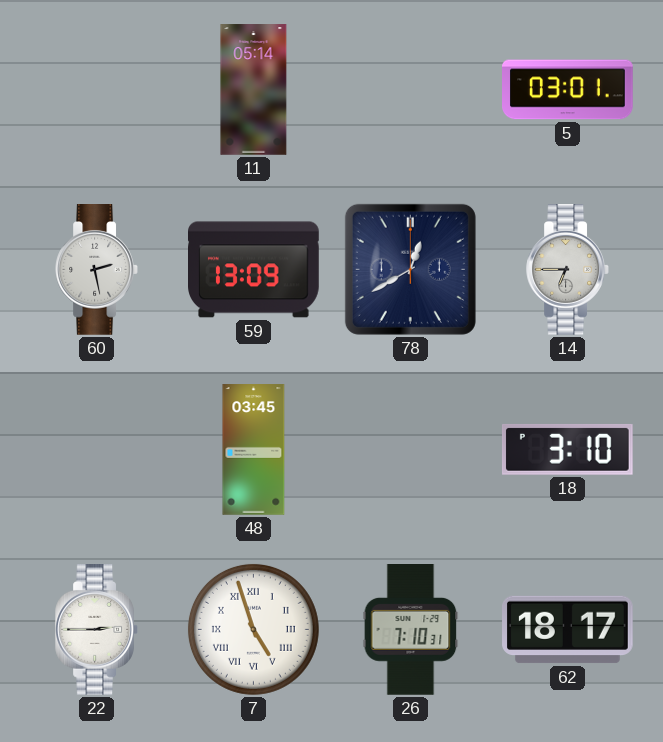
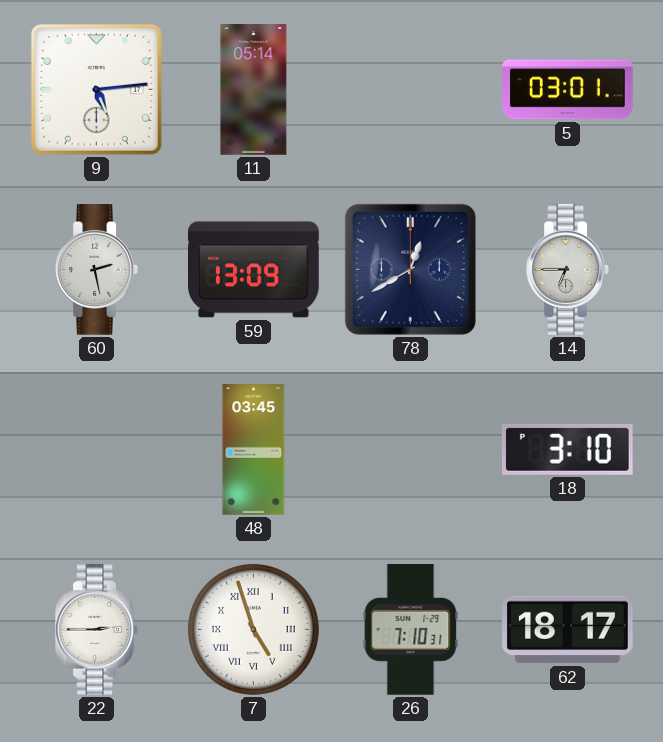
9: none -> 5:14 (96, 89)
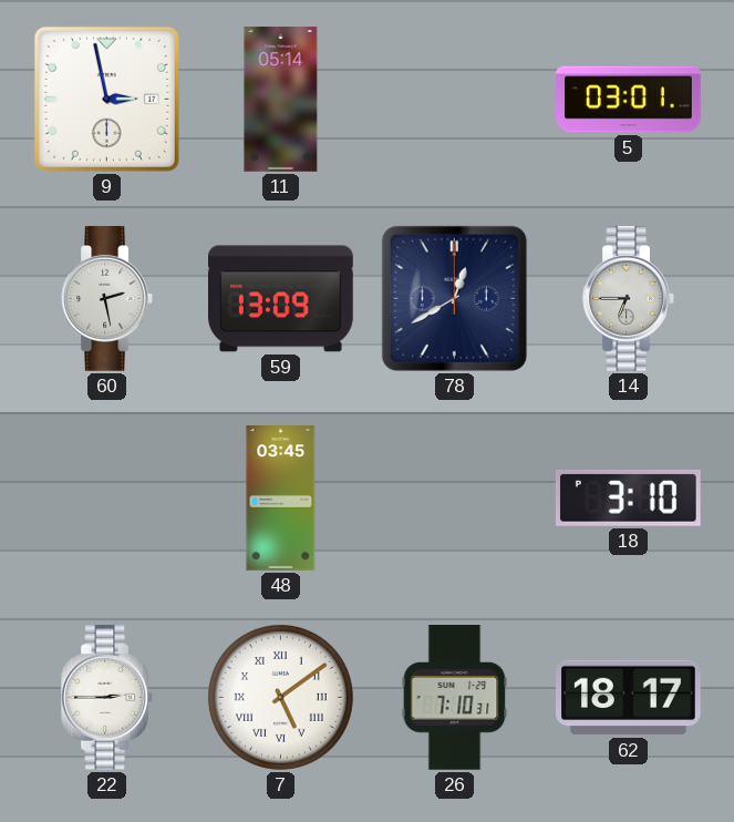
9: 5:14 -> 2:58 (106, 99)
7: 4:57 -> 5:09 (280, 697)
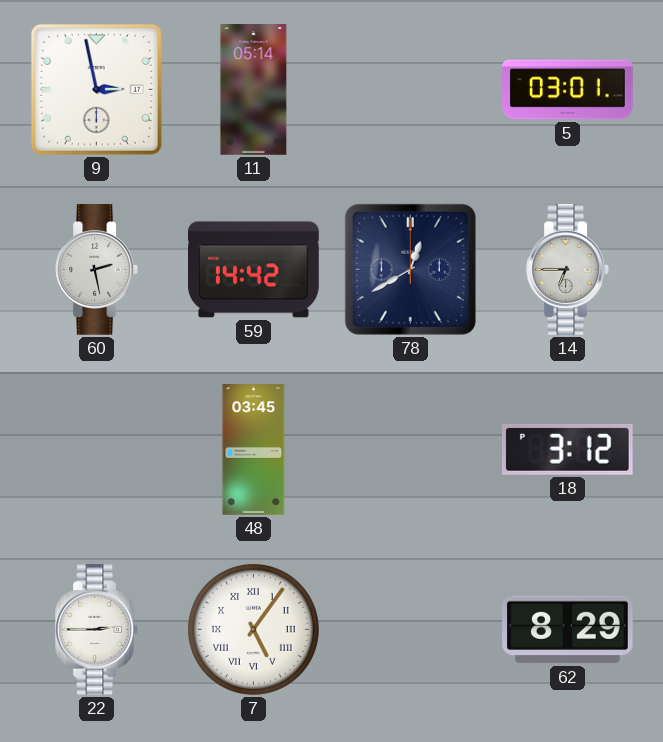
59: 13:09 -> 14:42 (254, 270)
18: 3:10 -> 3:12 (567, 449)
7: 5:09 -> 5:06 (253, 629)
26: 7:10 -> none (455, 698)
62: 18:17 -> 8:29 (568, 630)
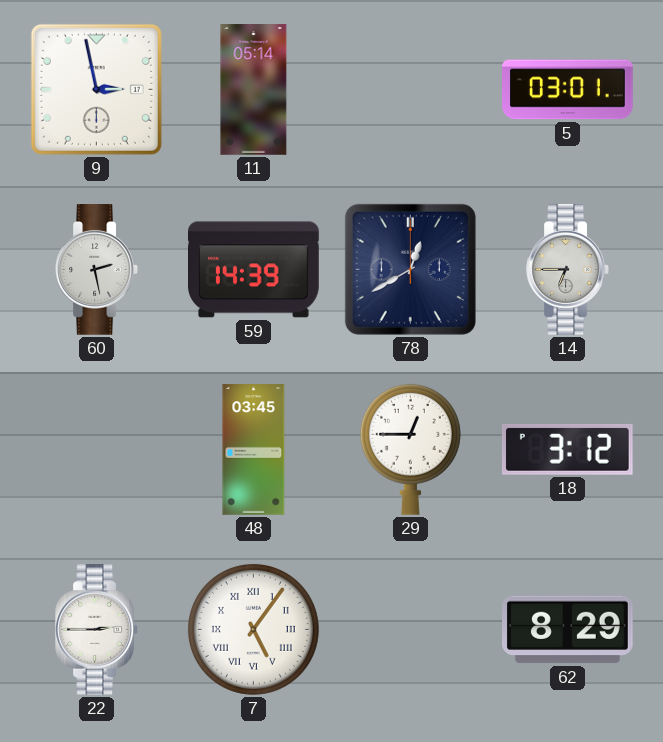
59: 14:42 -> 14:39 (254, 270)
29: none -> 12:45 (410, 449)
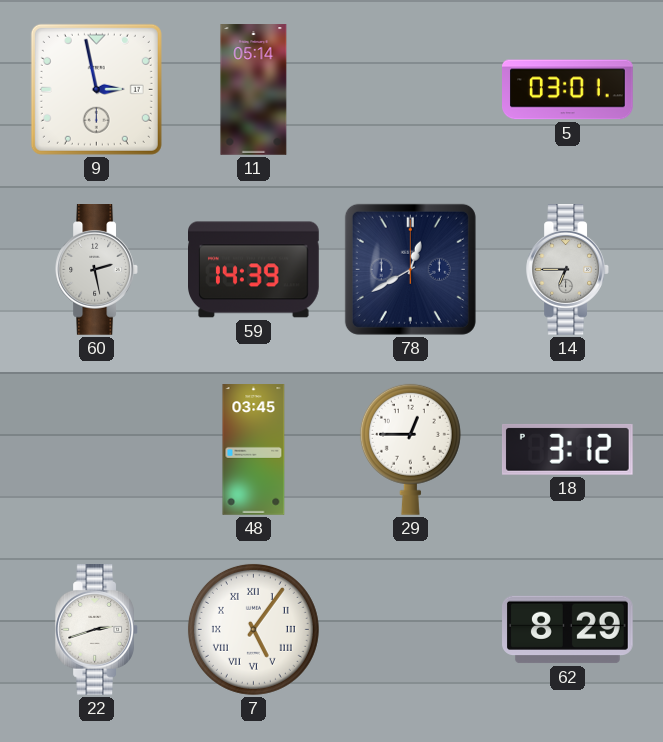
22: 2:45 -> 2:42 (96, 630)
